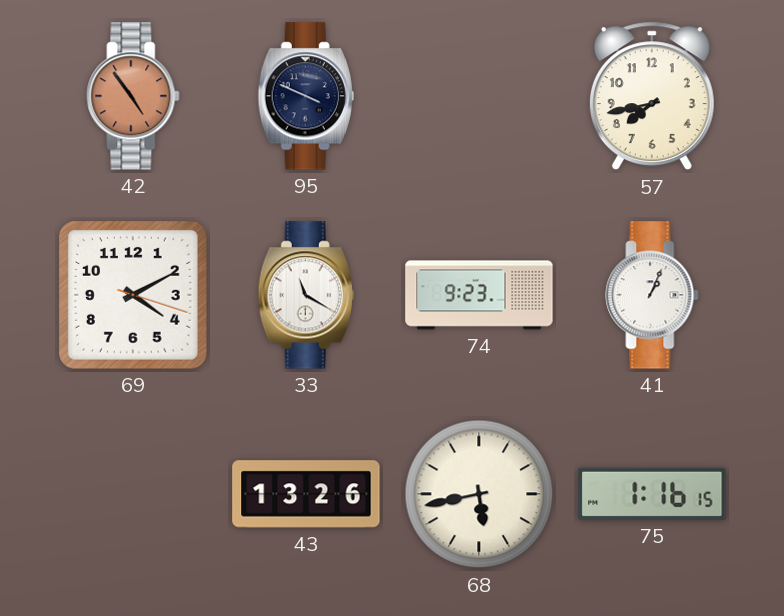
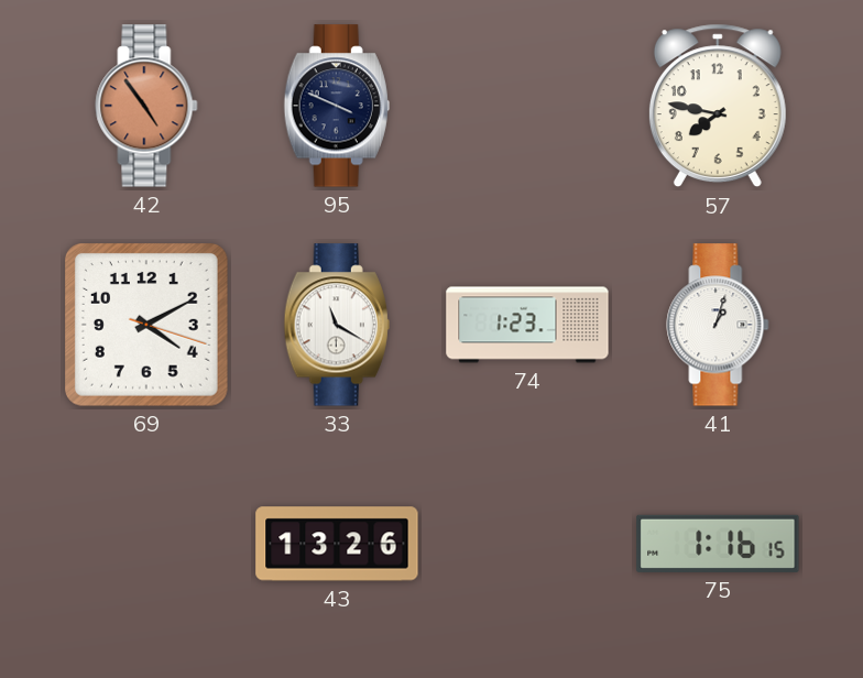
57: 7:43 -> 7:47 (718, 106)
74: 9:23 -> 1:23 (527, 325)
41: 1:04 -> 1:03 (718, 325)
68: 5:43 -> none (479, 494)
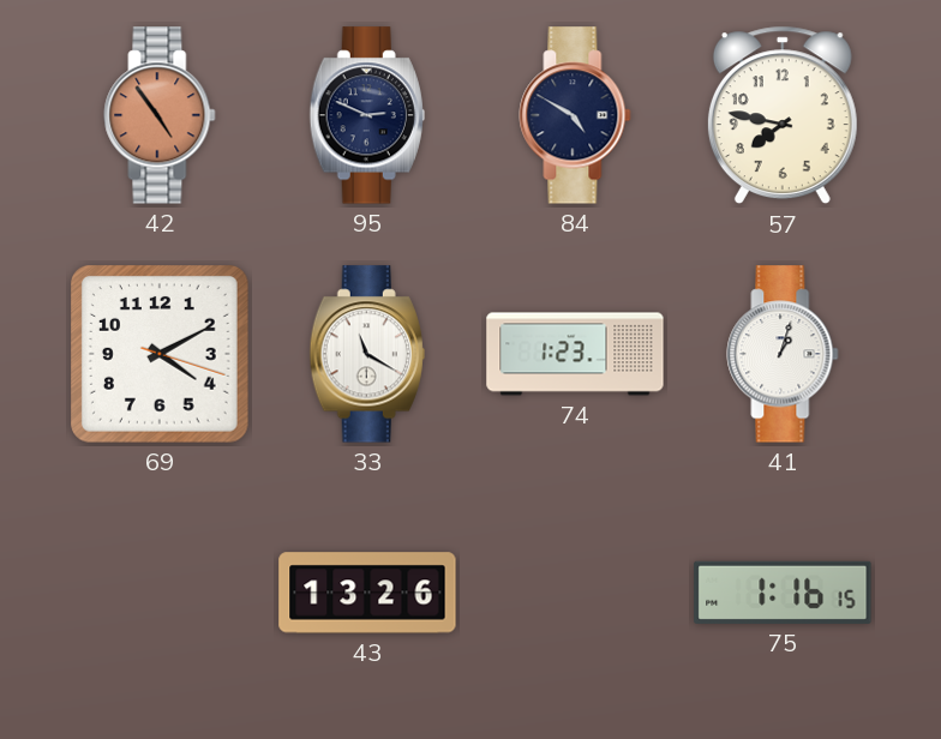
95: 3:49 -> 2:49 (367, 115)
84: none -> 4:50 (575, 115)
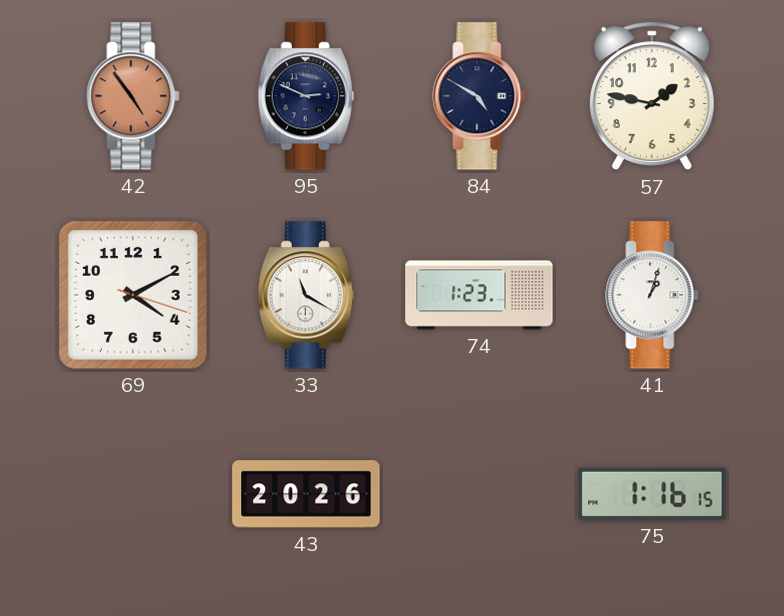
57: 7:47 -> 1:47 (652, 96)
43: 13:26 -> 20:26 (306, 494)
